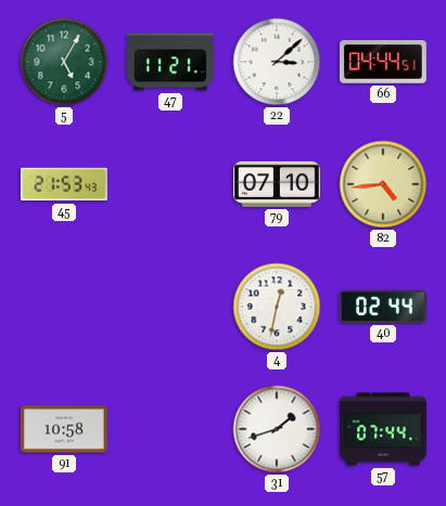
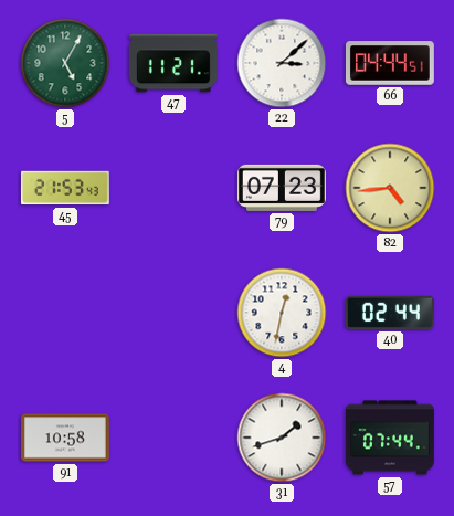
79: 07:10 -> 07:23 (282, 188)
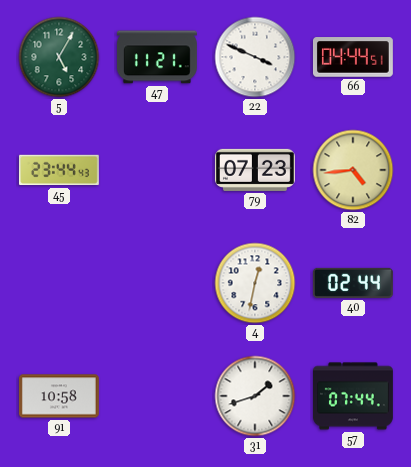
22: 3:08 -> 3:49 (255, 57)
45: 21:53 -> 23:44 (59, 170)
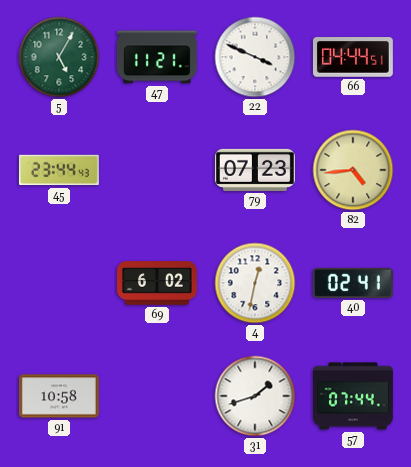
69: none -> 6:02 (158, 283)
40: 02:44 -> 02:41 (353, 283)
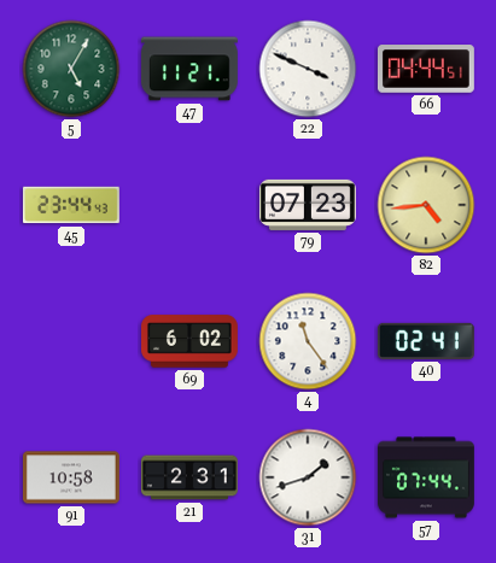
4: 12:32 -> 11:24 (308, 341)
21: none -> 2:31 (189, 477)
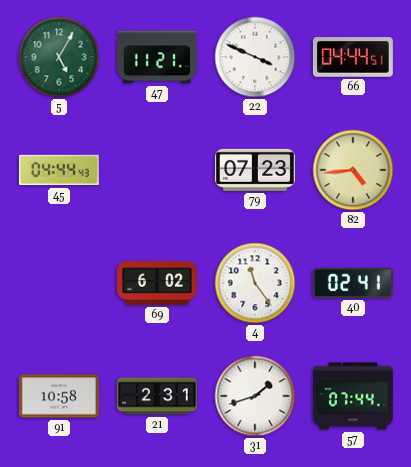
45: 23:44 -> 04:44 (59, 170)
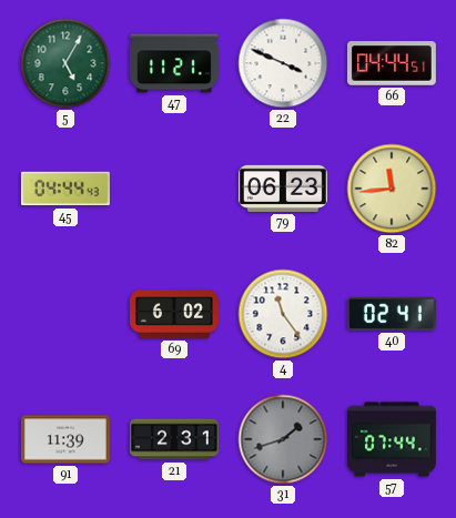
79: 07:23 -> 06:23 (283, 189)
82: 4:44 -> 11:44 (392, 189)
91: 10:58 -> 11:39 (65, 439)
31 dial: white -> grey (283, 439)
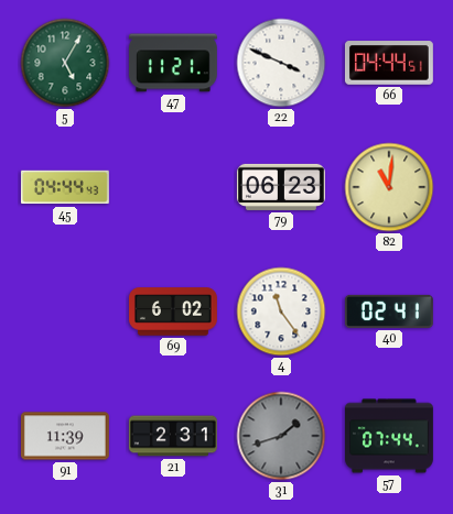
82: 11:44 -> 11:01 (389, 187)
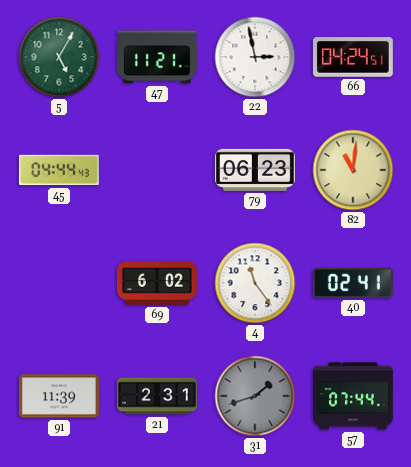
22: 3:49 -> 2:58 (255, 57)
66: 04:44 -> 04:24 (353, 57)
